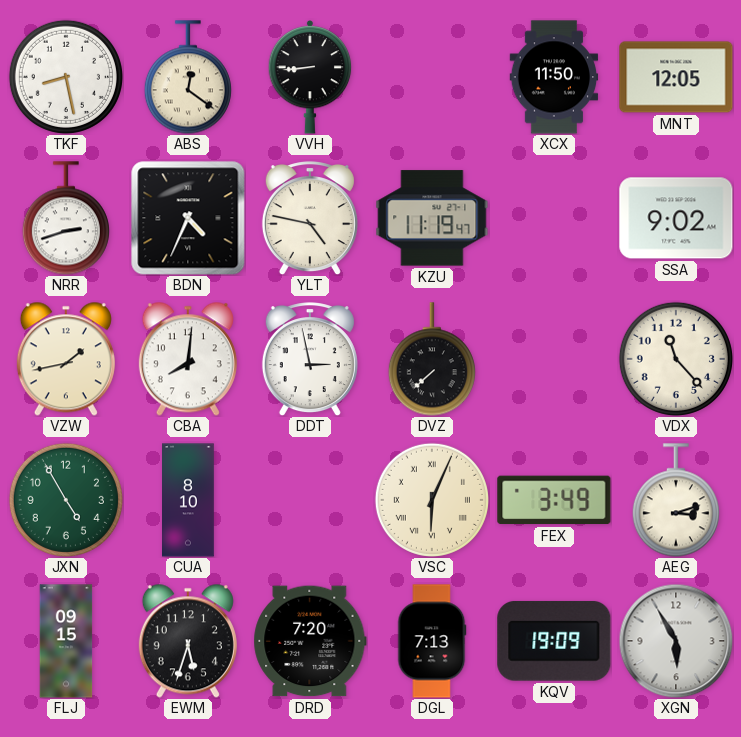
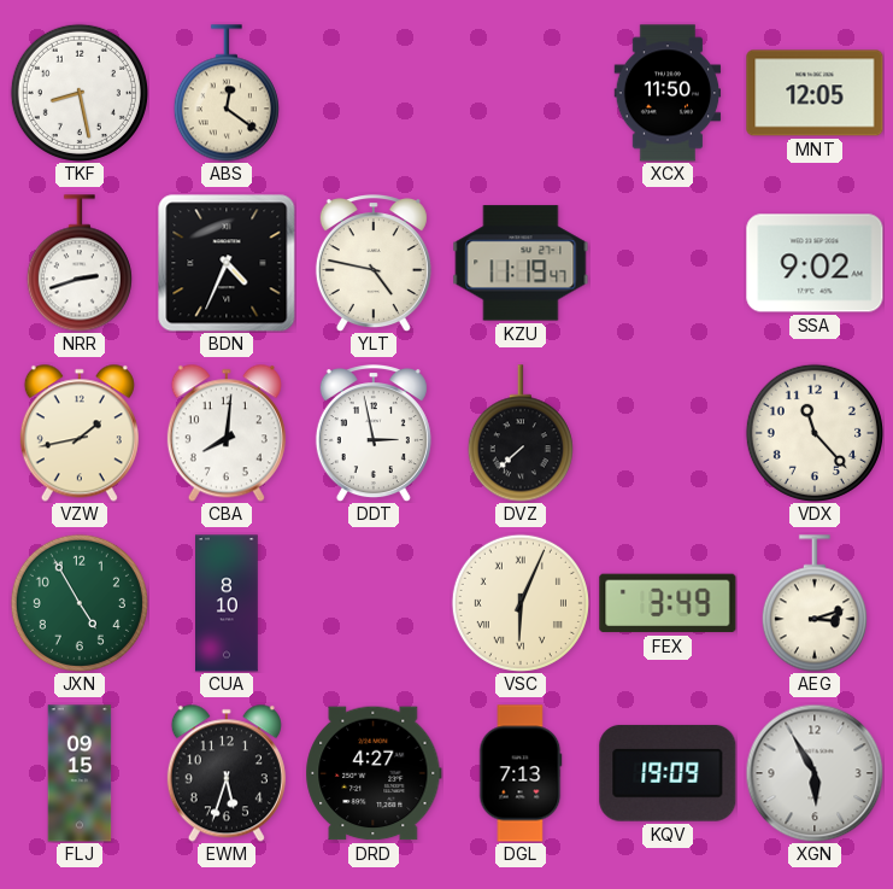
VVH: 8:44 -> none (310, 78)
DRD: 7:20 -> 4:27 (374, 773)
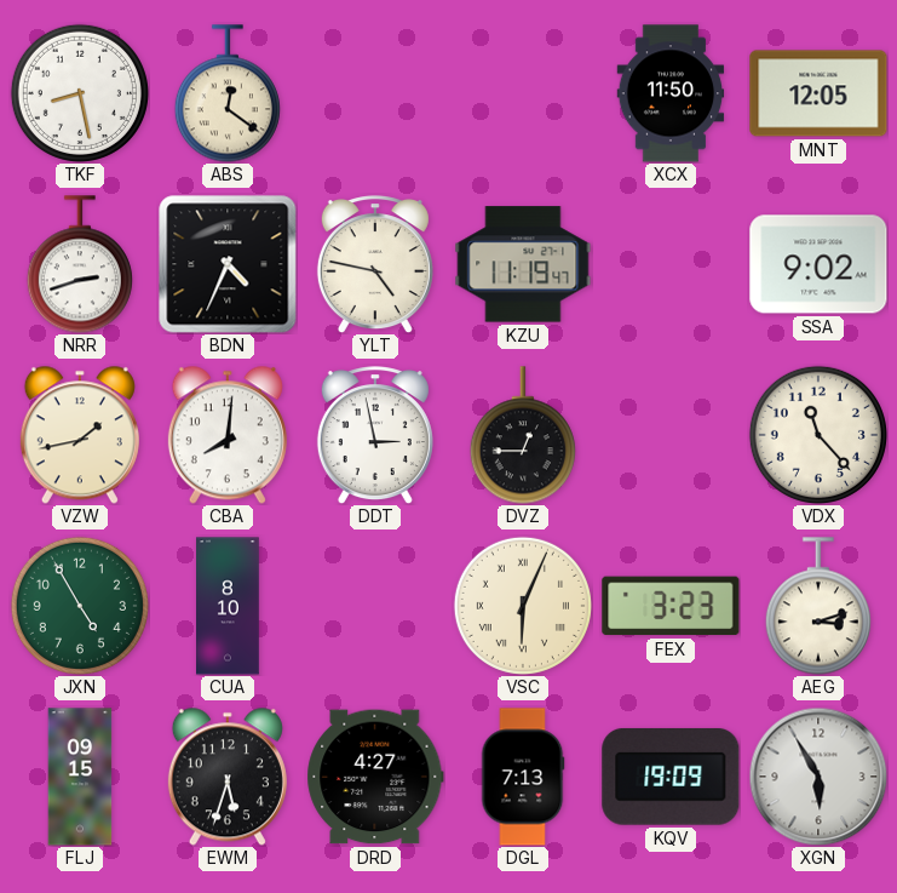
DVZ: 7:38 -> 12:45 (523, 435)
FEX: 3:49 -> 3:23 (671, 606)
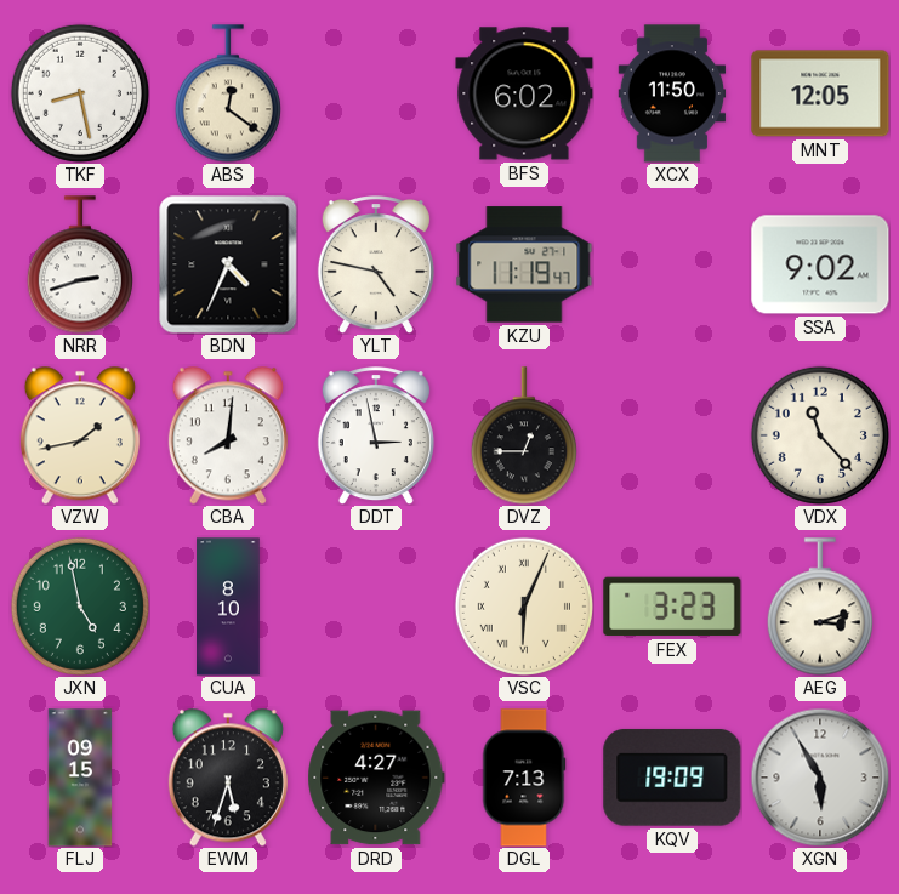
BFS: none -> 6:02 (524, 93)
JXN: 4:55 -> 4:58 (80, 607)
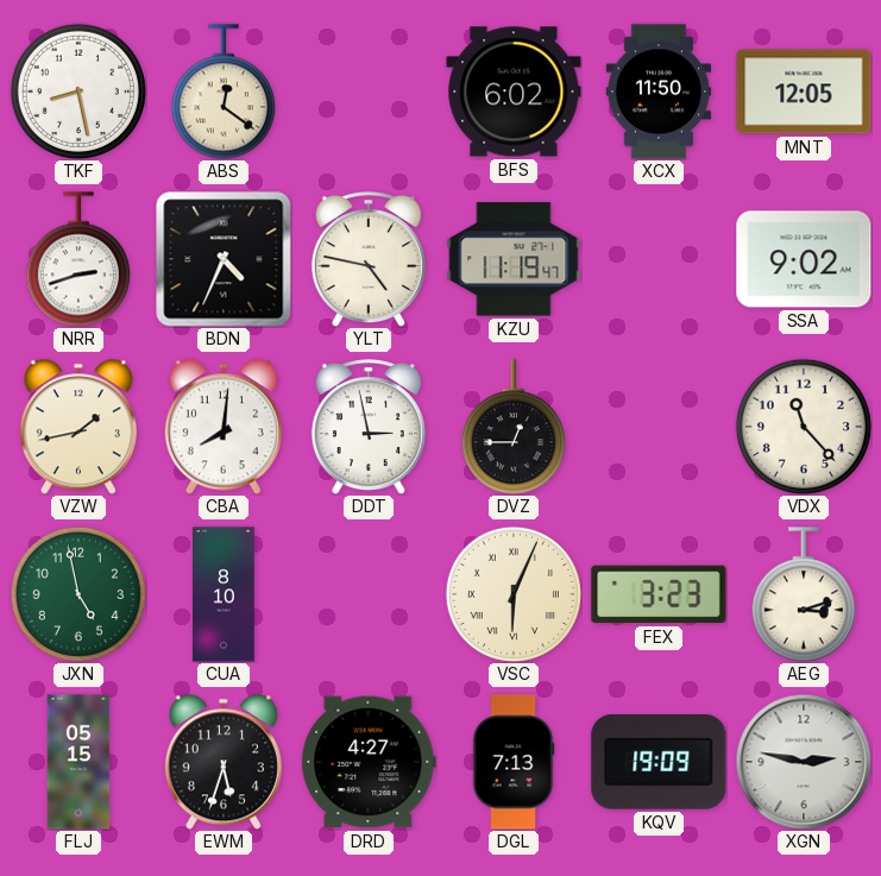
FLJ: 09:15 -> 05:15 (78, 762)
XGN: 5:55 -> 2:47 (804, 762)
